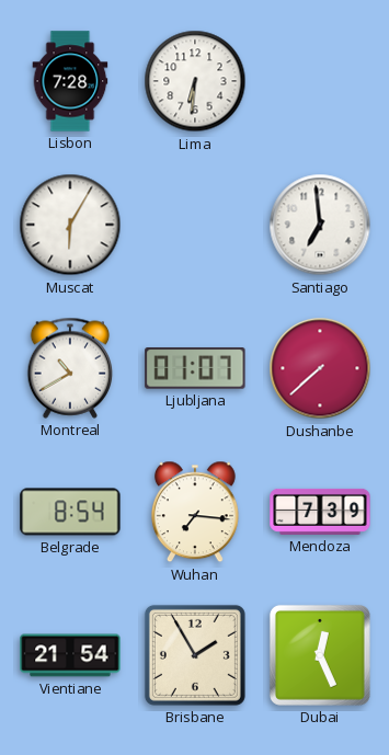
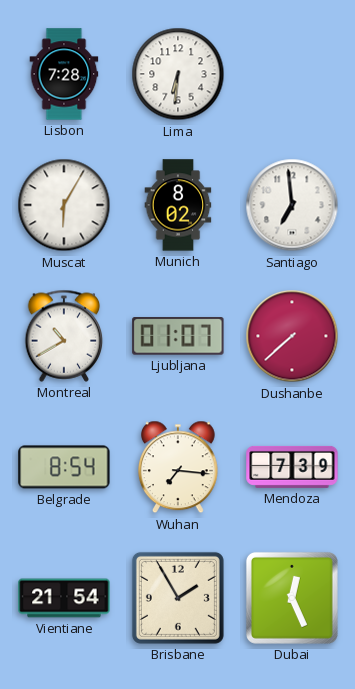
Munich: none -> 8:02 (178, 205)
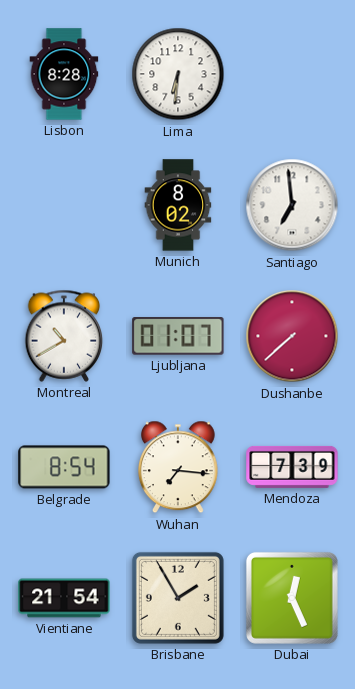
Lisbon: 7:28 -> 8:28 (64, 74)
Muscat: 6:05 -> none (64, 205)
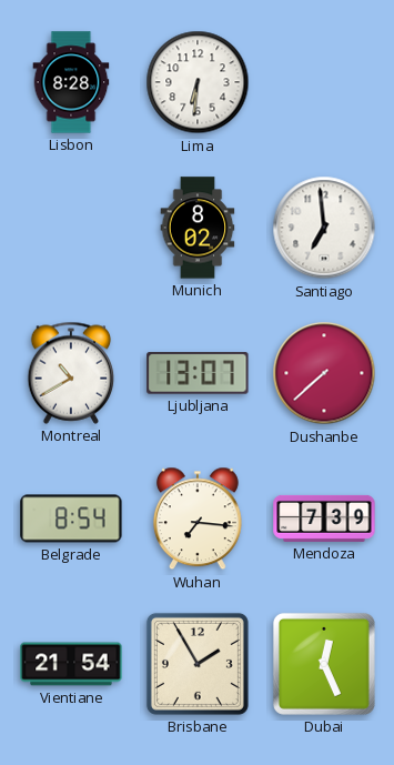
Ljubljana: 01:07 -> 13:07 (198, 373)
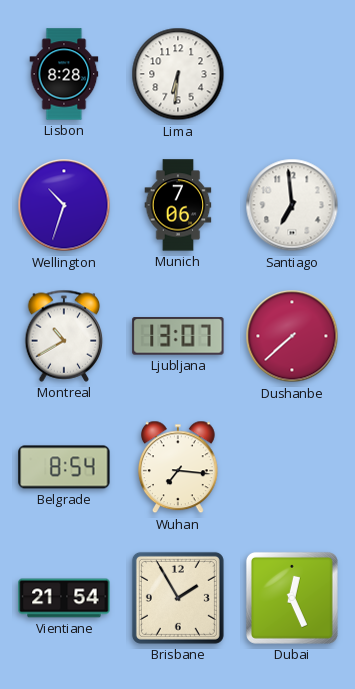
Wellington: none -> 10:33 (64, 205)
Munich: 8:02 -> 7:06 (178, 205)
Mendoza: 7:39 -> none (324, 519)
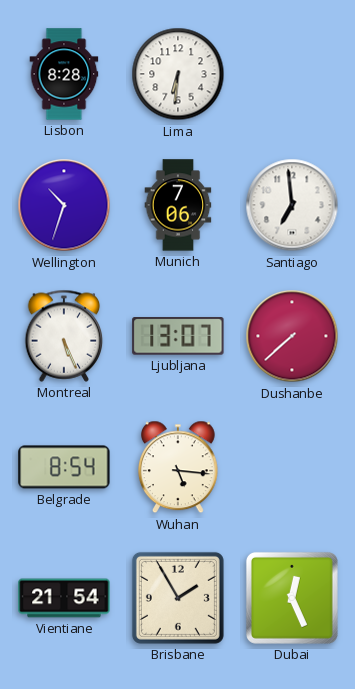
Montreal: 10:40 -> 5:26 (64, 336)
Wuhan: 7:16 -> 5:16 (178, 467)
